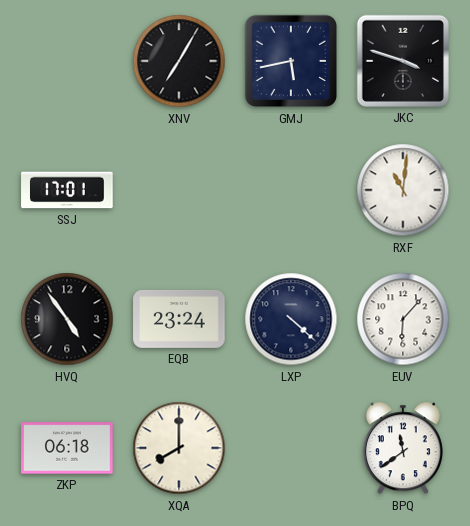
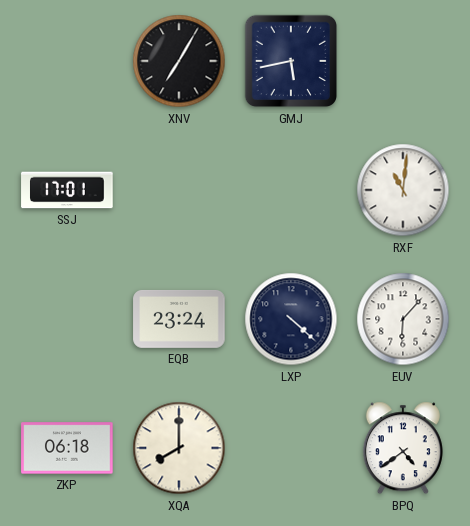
JKC: 3:48 -> none (403, 61)
HVQ: 4:54 -> none (67, 319)
BPQ: 11:39 -> 4:39 (403, 448)
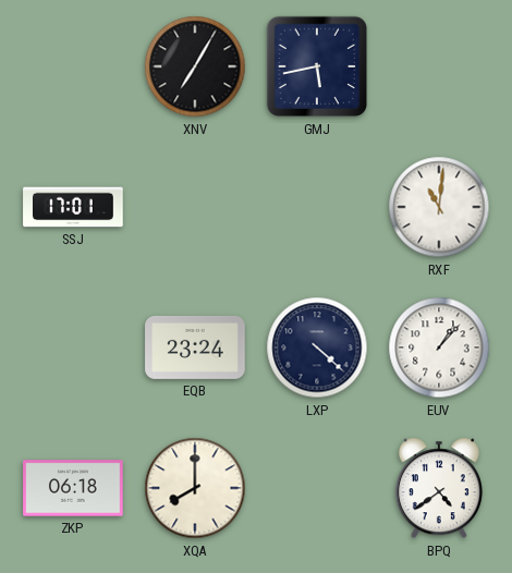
EUV: 6:07 -> 1:07 (439, 348)
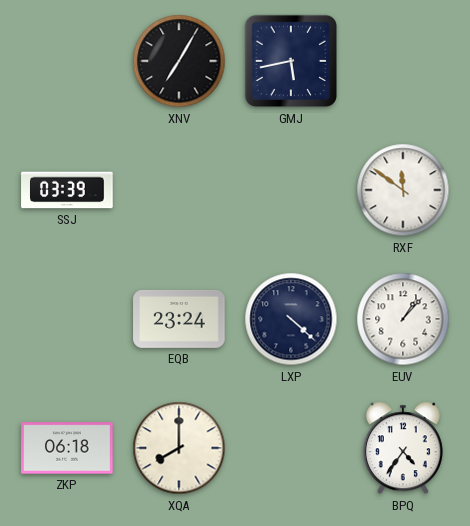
SSJ: 17:01 -> 03:39 (67, 190)
RXF: 11:01 -> 11:51 (403, 190)
BPQ: 4:39 -> 4:36 (403, 448)
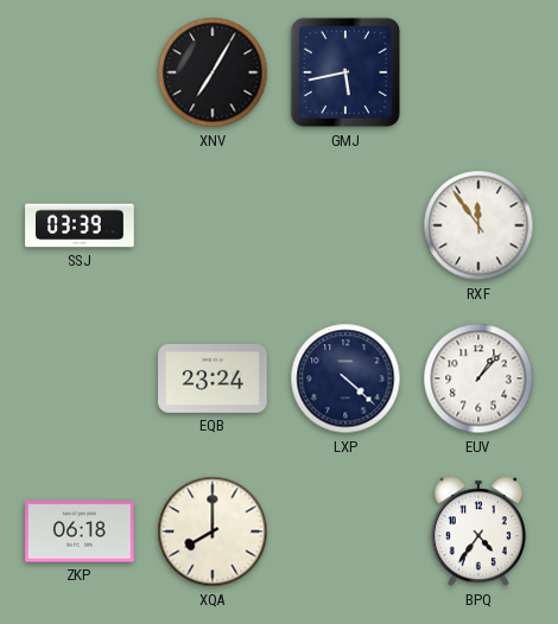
RXF: 11:51 -> 11:54 (478, 225)
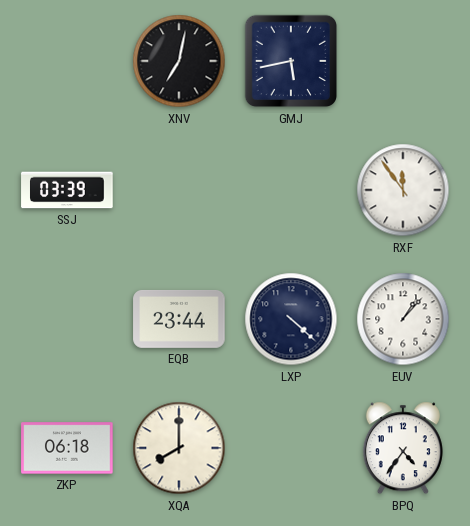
XNV: 7:05 -> 7:02 (179, 61)
EQB: 23:24 -> 23:44 (179, 319)
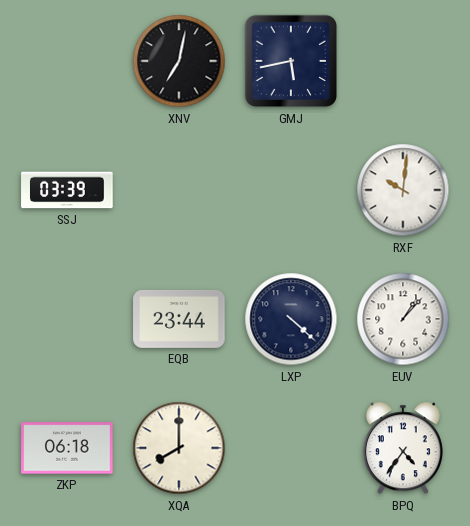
RXF: 11:54 -> 10:01 (403, 190)
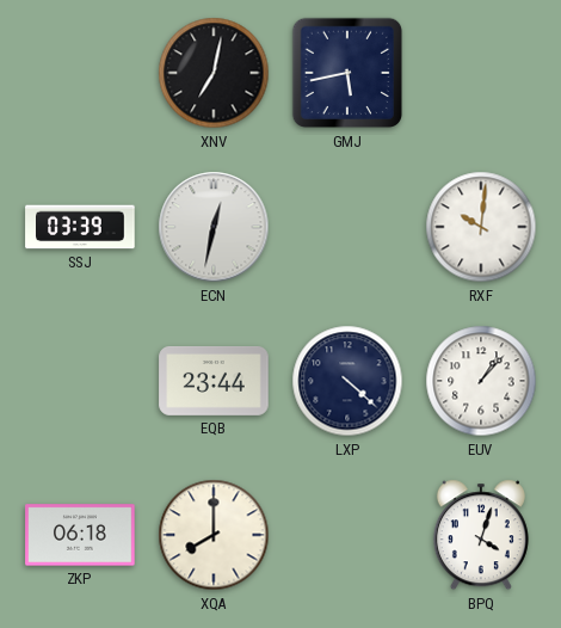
ECN: none -> 12:32 (214, 227)
BPQ: 4:36 -> 4:03 (481, 535)
